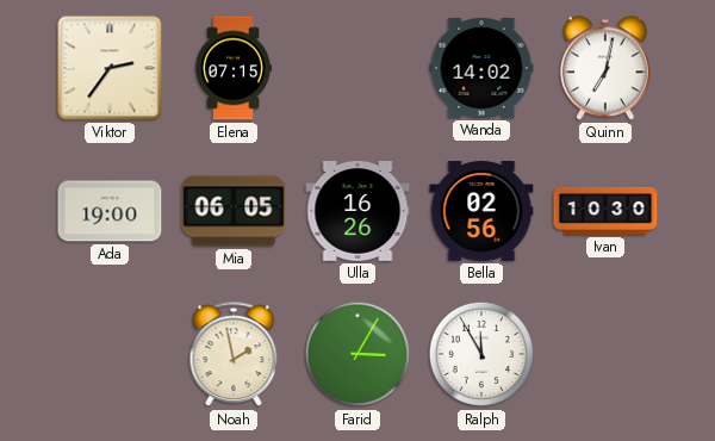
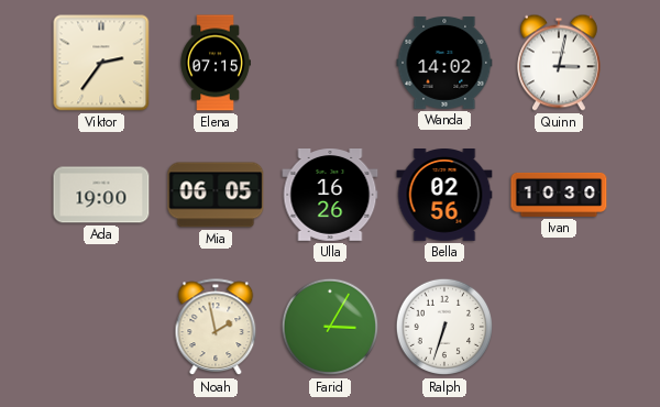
Quinn: 7:02 -> 3:02 (560, 63)
Ralph: 11:55 -> 6:33 (444, 327)
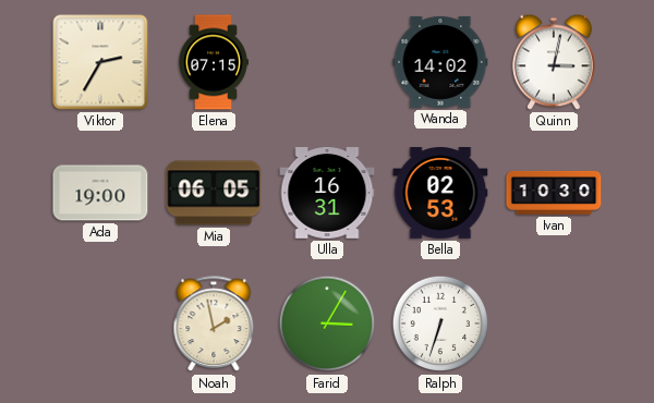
Viktor: 2:36 -> 2:35 (100, 62)
Ulla: 16:26 -> 16:31 (327, 194)
Bella: 02:56 -> 02:53 (440, 194)
